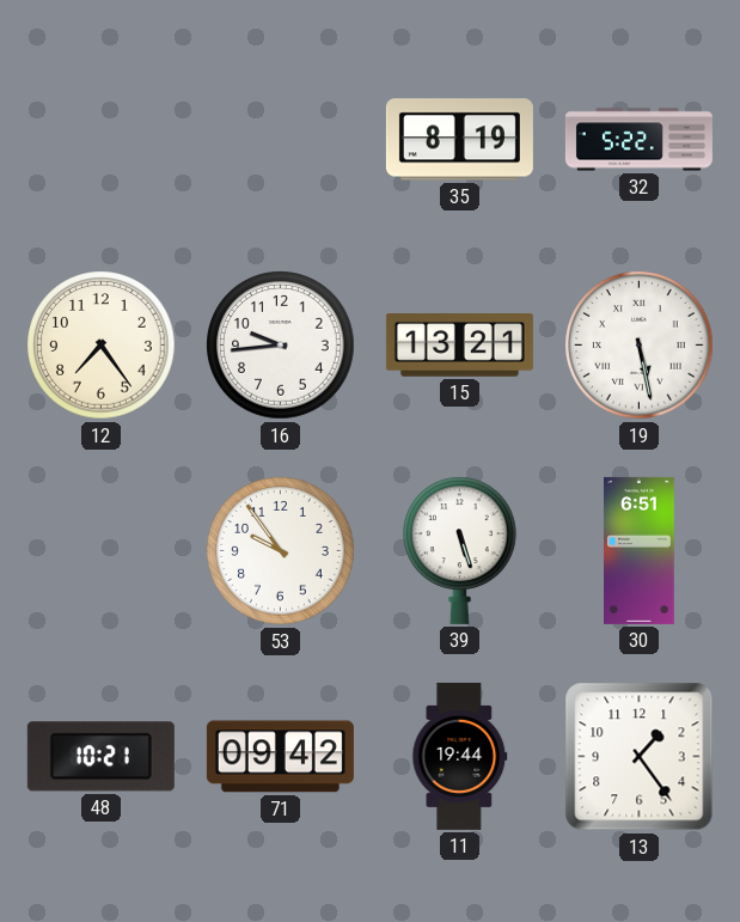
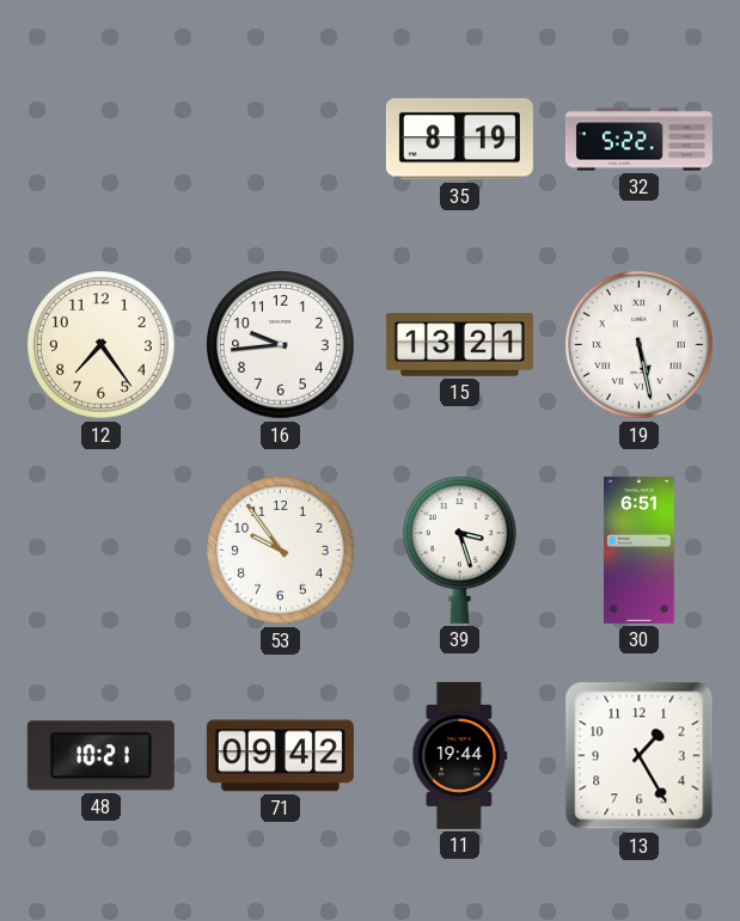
39: 5:27 -> 3:27 (460, 549)
13: 1:24 -> 1:25 (640, 756)
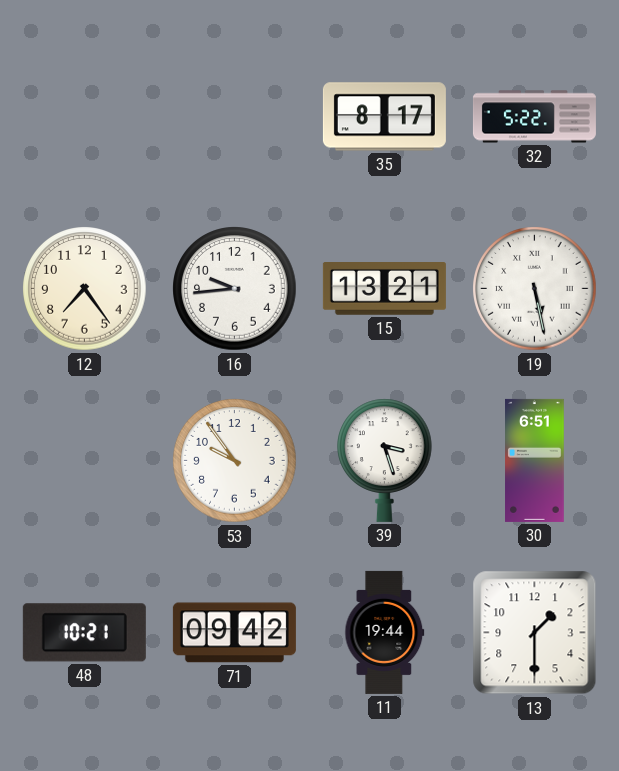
35: 8:19 -> 8:17 (384, 117)
13: 1:25 -> 1:30 (535, 633)
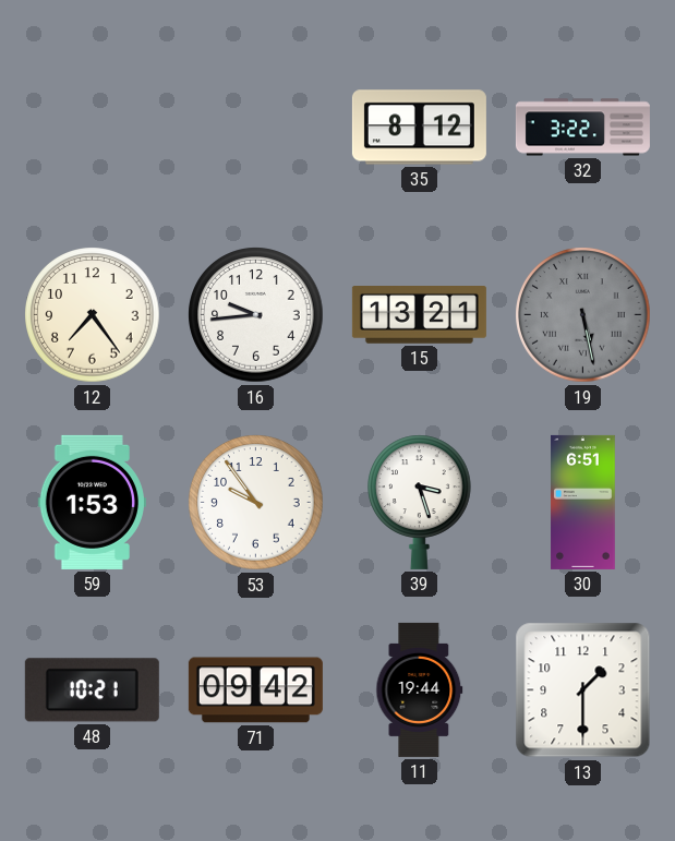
35: 8:17 -> 8:12 (419, 128)
32: 5:22 -> 3:22 (582, 128)
19 dial: white -> grey (583, 315)
59: none -> 1:53 (92, 502)
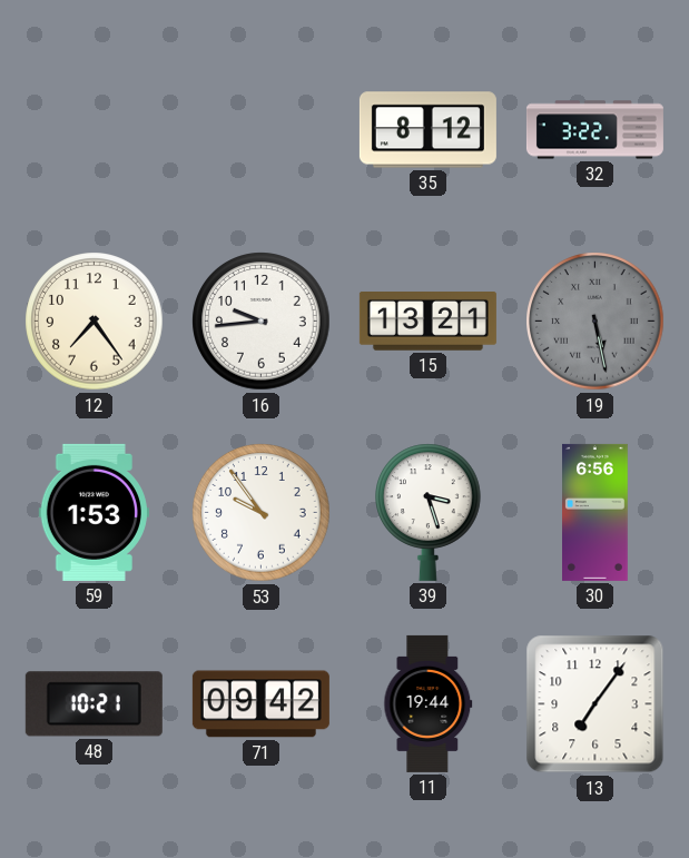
30: 6:51 -> 6:56 (596, 512)
13: 1:30 -> 7:06 (596, 704)
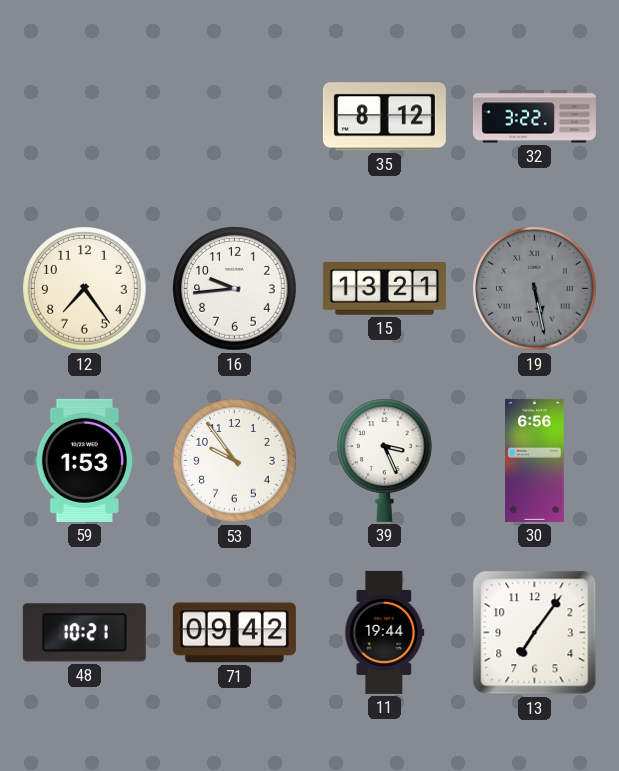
39: 3:27 -> 3:26 (385, 460)
